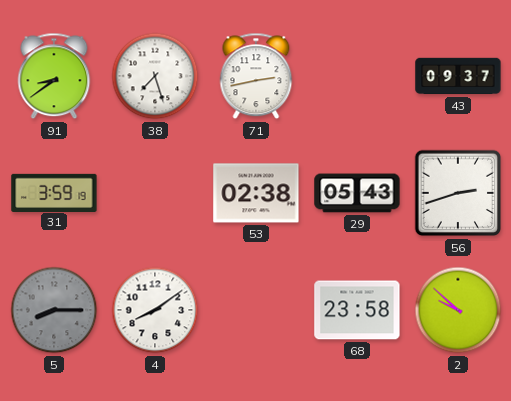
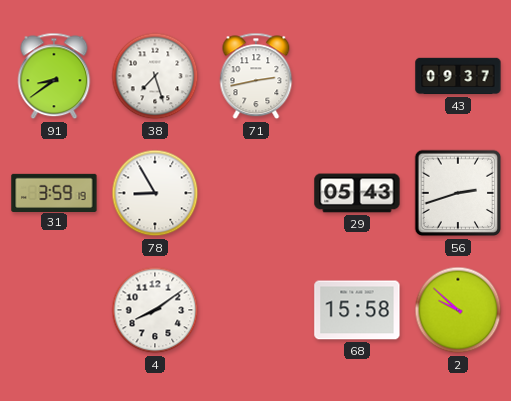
78: none -> 8:55 (155, 193)
53: 02:38 -> none (256, 193)
5: 8:15 -> none (54, 310)
68: 23:58 -> 15:58 (357, 310)
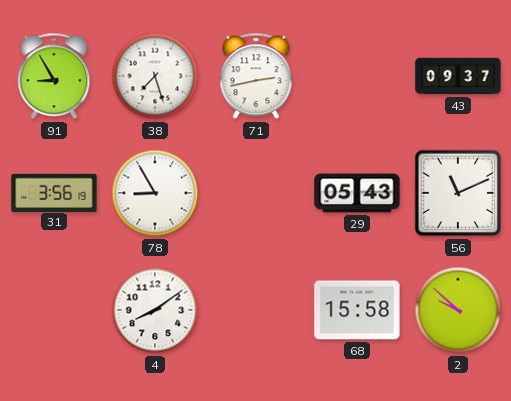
91: 8:39 -> 8:55 (54, 76)
31: 3:59 -> 3:56 (54, 192)
56: 2:42 -> 11:11 (458, 193)
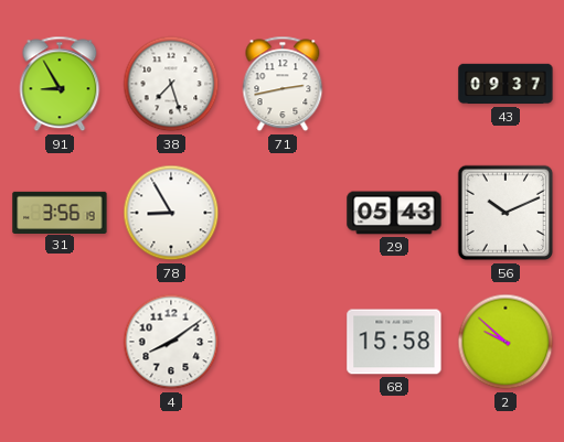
56: 11:11 -> 10:11 (506, 213)
